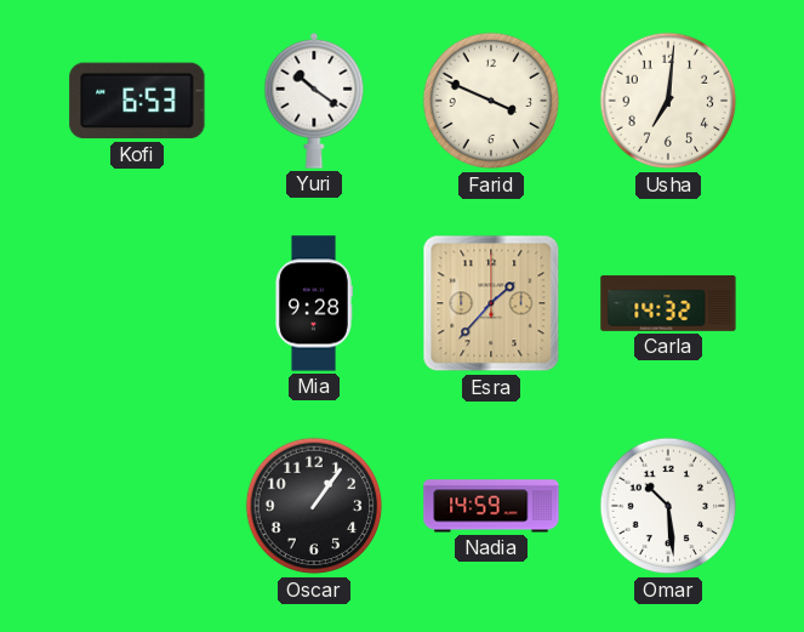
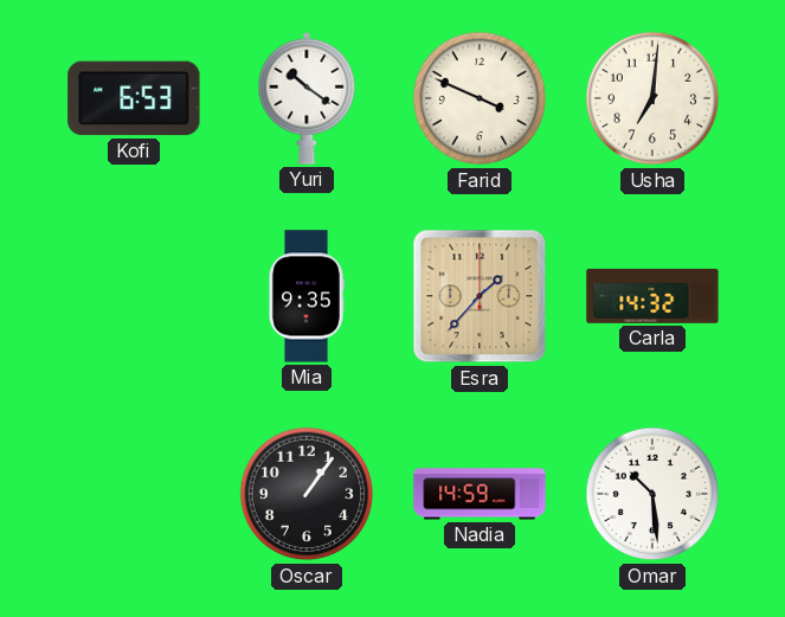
Mia: 9:28 -> 9:35 (307, 296)
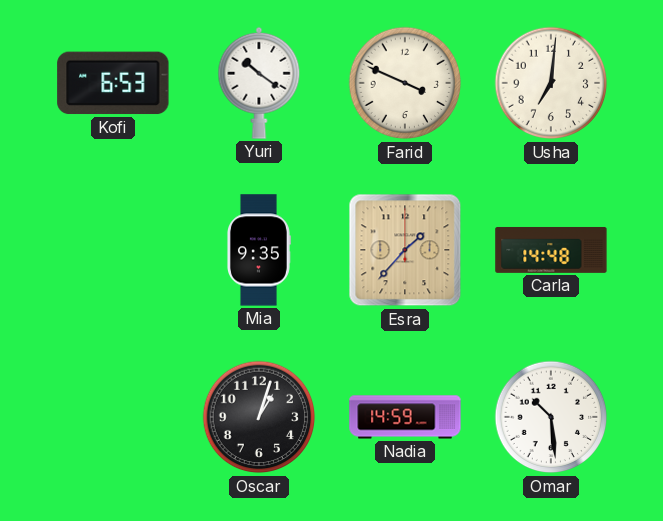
Carla: 14:32 -> 14:48 (551, 250)
Oscar: 1:06 -> 1:03 (259, 417)
